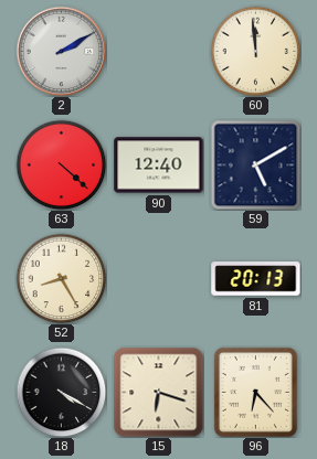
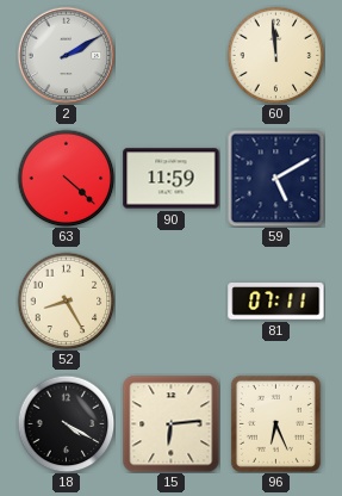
90: 12:40 -> 11:59 (172, 179)
81: 20:13 -> 07:11 (276, 302)
15: 6:18 -> 6:14 (170, 423)
96: 6:23 -> 6:26 (275, 423)
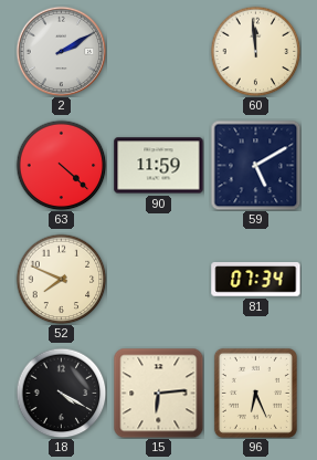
52: 8:25 -> 7:49 (61, 279)
81: 07:11 -> 07:34 (256, 280)
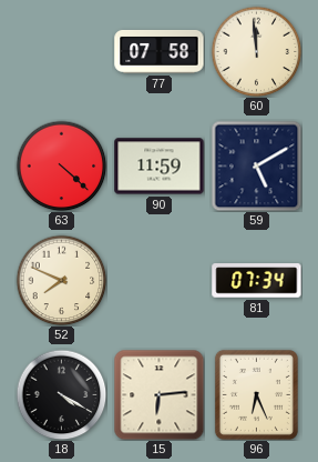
2: 2:10 -> none (61, 51)
77: none -> 07:58 (160, 51)
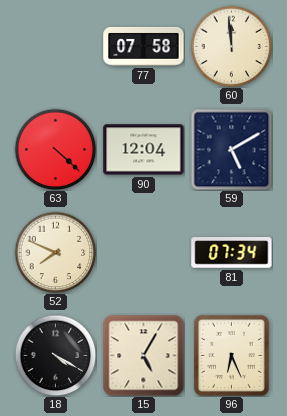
90: 11:59 -> 12:04 (144, 150)
15: 6:14 -> 5:05 (143, 355)
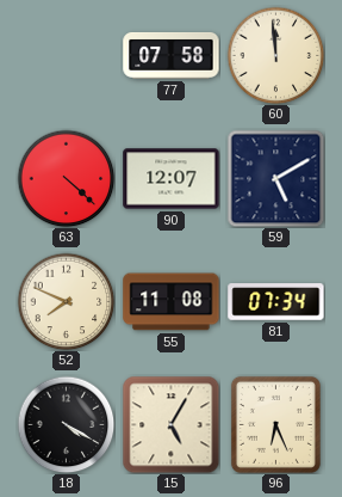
90: 12:04 -> 12:07 (172, 179)
55: none -> 11:08 (172, 302)
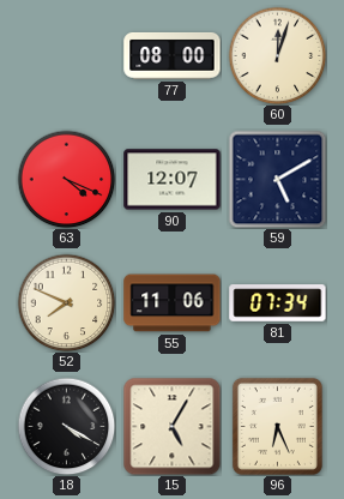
77: 07:58 -> 08:00 (173, 55)
60: 11:59 -> 12:03 (277, 55)
63: 4:22 -> 4:19 (66, 179)
55: 11:08 -> 11:06 (173, 303)
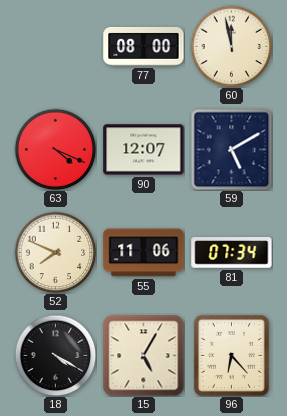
60: 12:03 -> 11:58 (231, 46)
96: 6:26 -> 6:23 (231, 355)
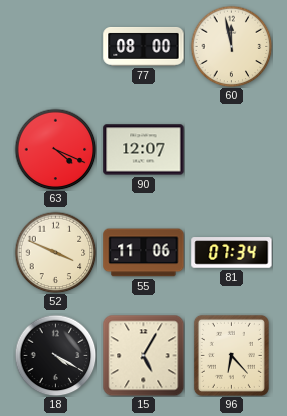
59: 5:10 -> none (231, 149)
52: 7:49 -> 3:49 (55, 252)
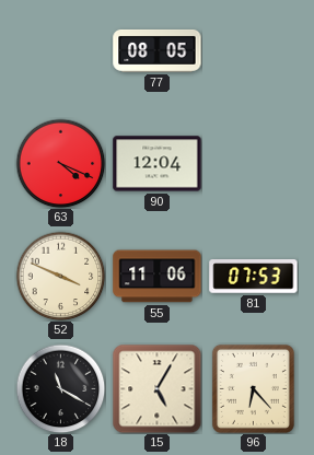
77: 08:00 -> 08:05 (158, 50)
60: 11:58 -> none (231, 46)
90: 12:07 -> 12:04 (158, 164)
81: 07:34 -> 07:53 (254, 277)
18: 4:20 -> 11:20 (60, 388)
